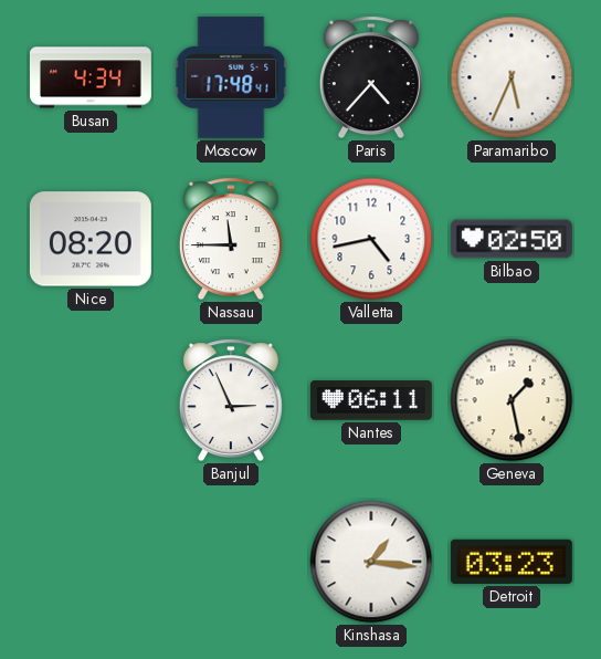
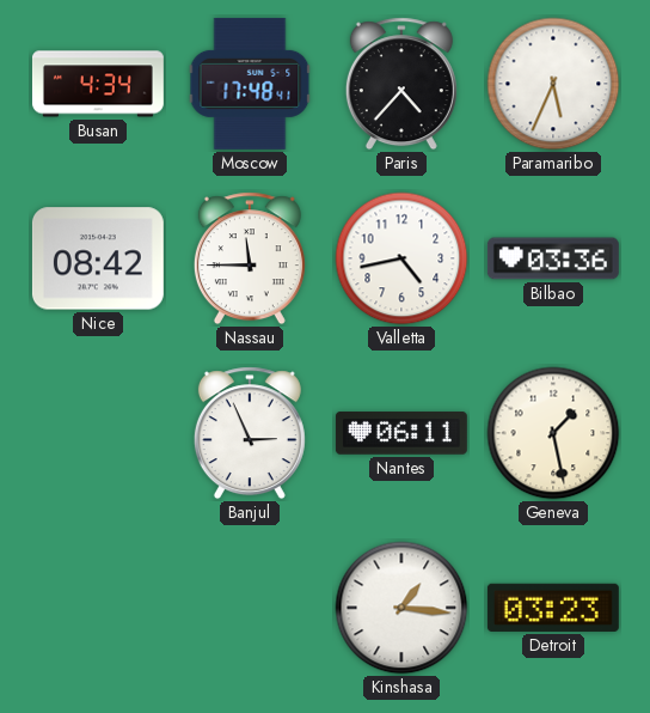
Nice: 08:20 -> 08:42 (98, 258)
Bilbao: 02:50 -> 03:36 (553, 258)
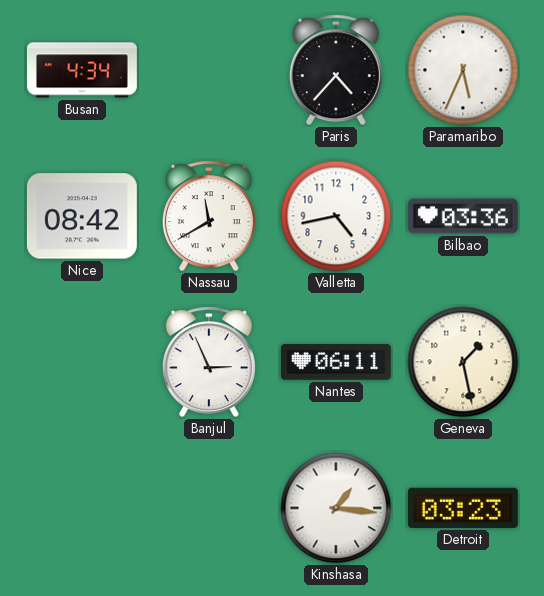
Moscow: 17:48 -> none (250, 84)
Nassau: 11:45 -> 11:40 (209, 216)
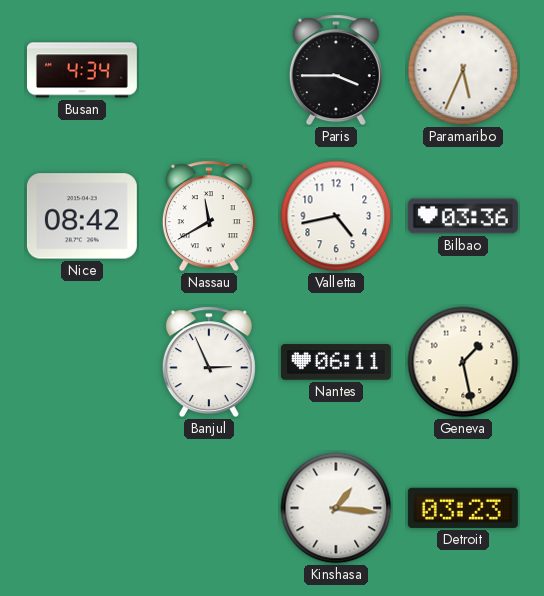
Paris: 4:37 -> 3:45 (336, 70)
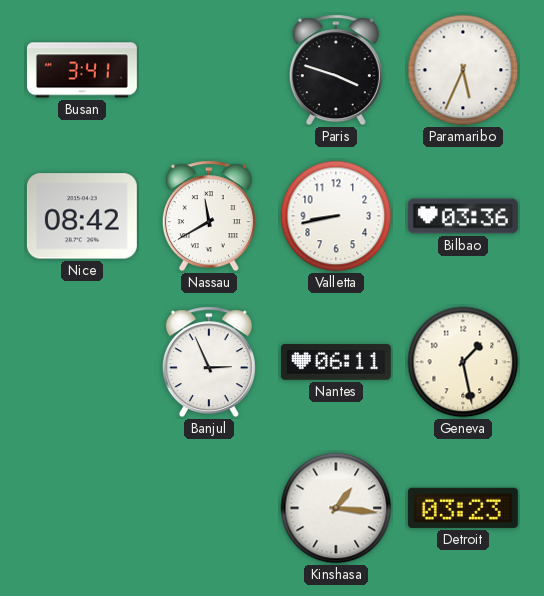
Busan: 4:34 -> 3:41 (82, 70)
Paris: 3:45 -> 3:48 (336, 70)
Valletta: 4:43 -> 8:43 (336, 216)
